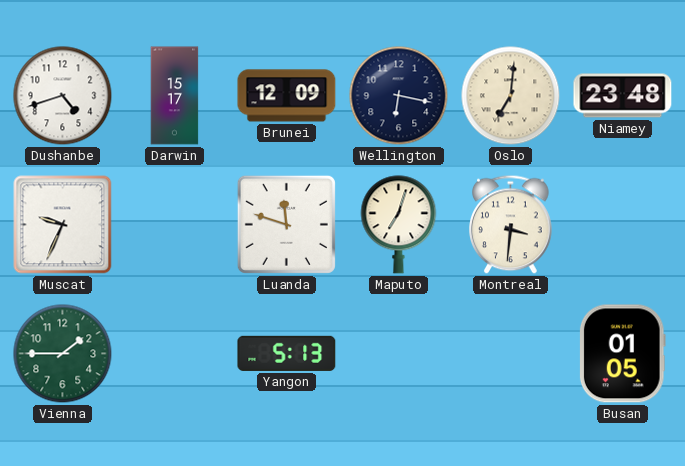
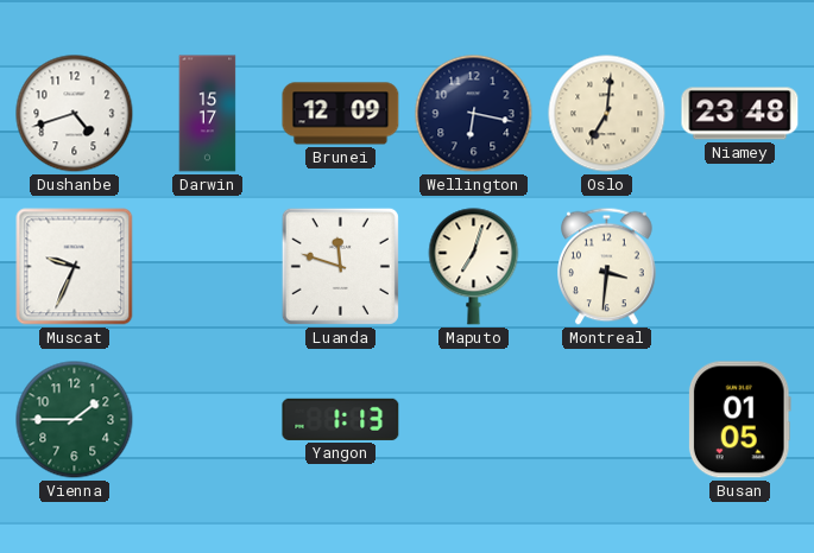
Yangon: 5:13 -> 1:13 (341, 419)
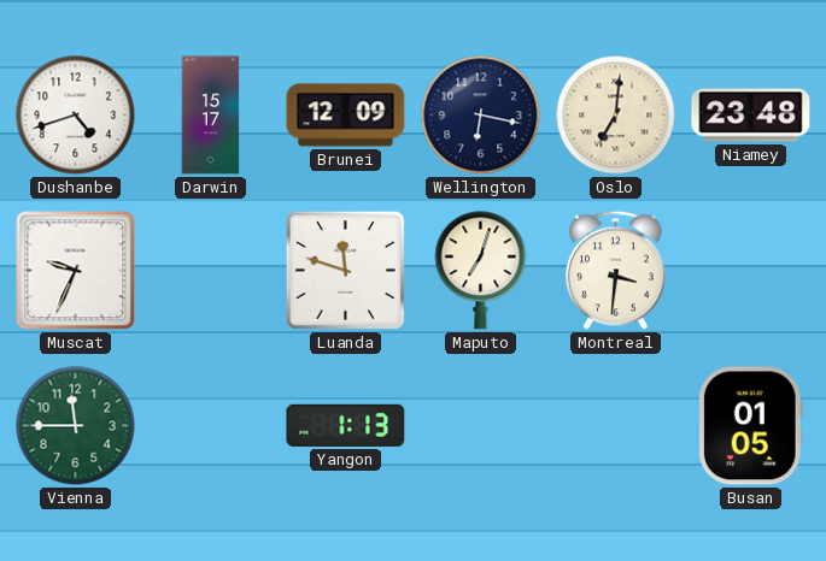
Vienna: 1:45 -> 11:45 (76, 426)
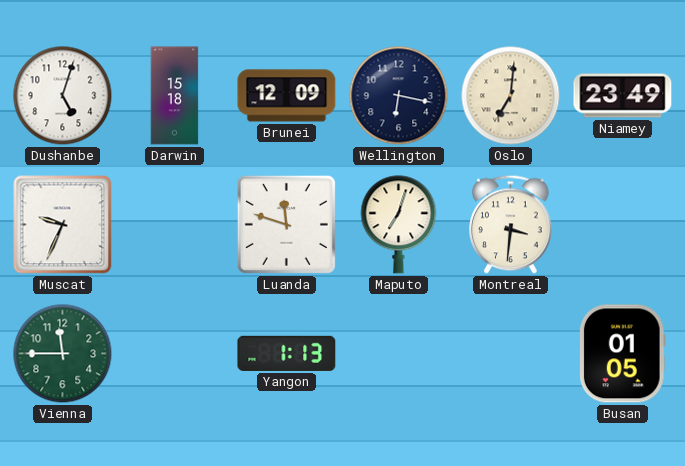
Dushanbe: 4:42 -> 5:03 (63, 96)
Darwin: 15:17 -> 15:18 (175, 96)
Niamey: 23:48 -> 23:49 (623, 96)
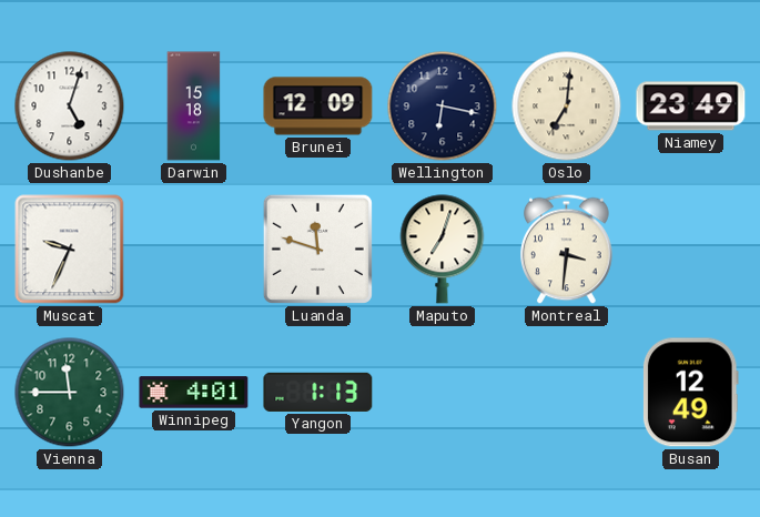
Winnipeg: none -> 4:01 (194, 393)
Busan: 01:05 -> 12:49 (690, 393)
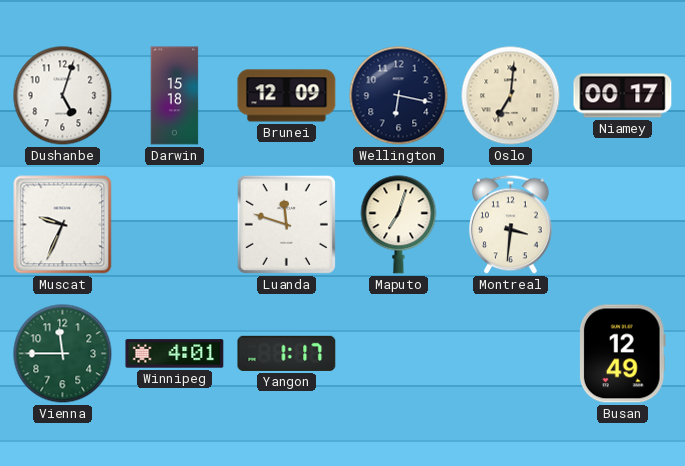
Niamey: 23:49 -> 00:17 (623, 96)
Yangon: 1:13 -> 1:17 (287, 353)
